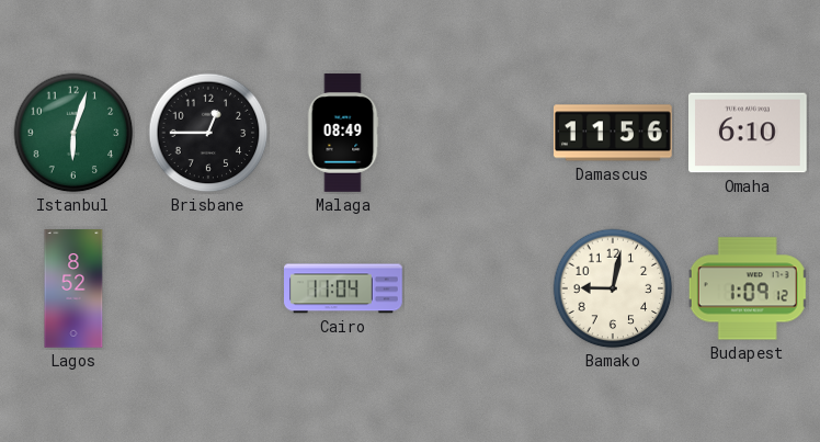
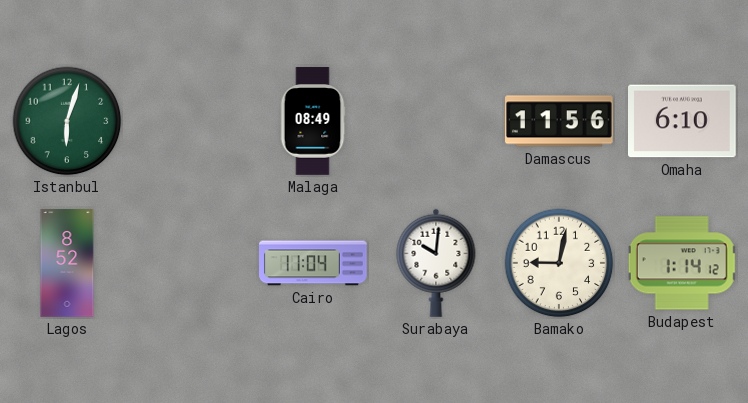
Brisbane: 12:45 -> none (208, 133)
Surabaya: none -> 10:01 (436, 263)
Budapest: 1:09 -> 1:14 (682, 263)
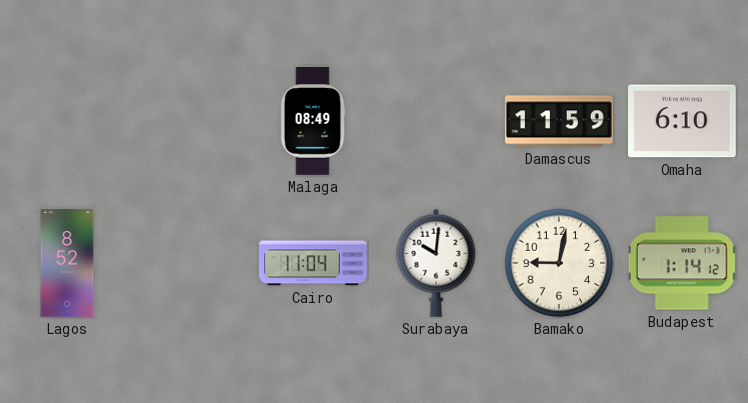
Istanbul: 6:03 -> none (67, 121)
Damascus: 11:56 -> 11:59 (560, 121)
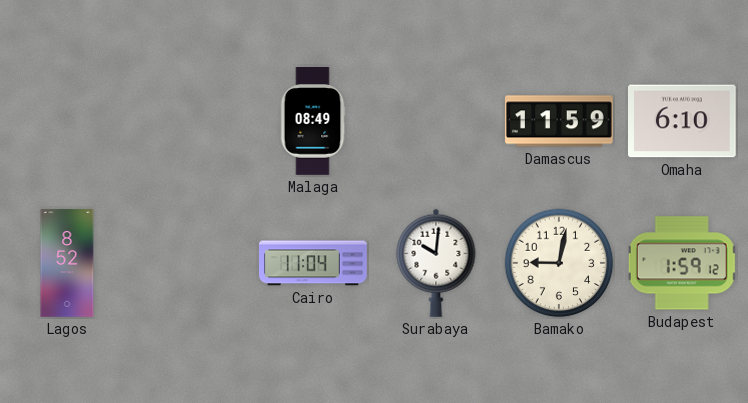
Budapest: 1:14 -> 1:59 (682, 263)
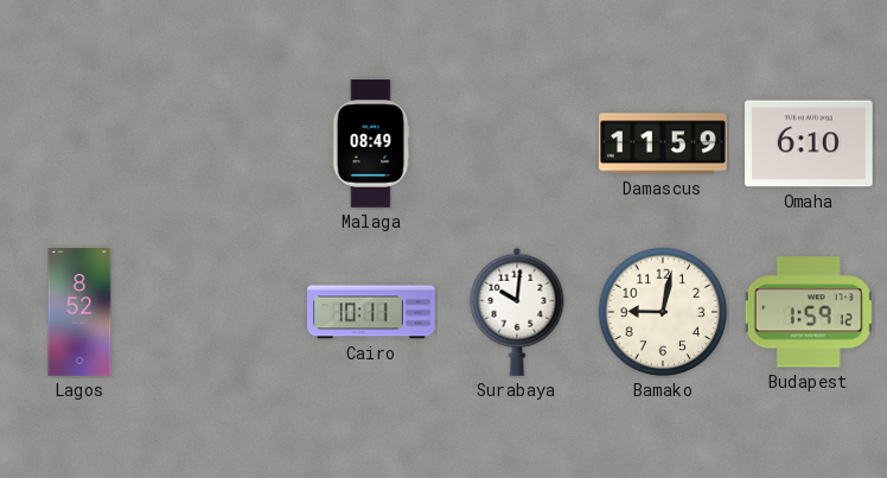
Cairo: 11:04 -> 10:11 (372, 312)
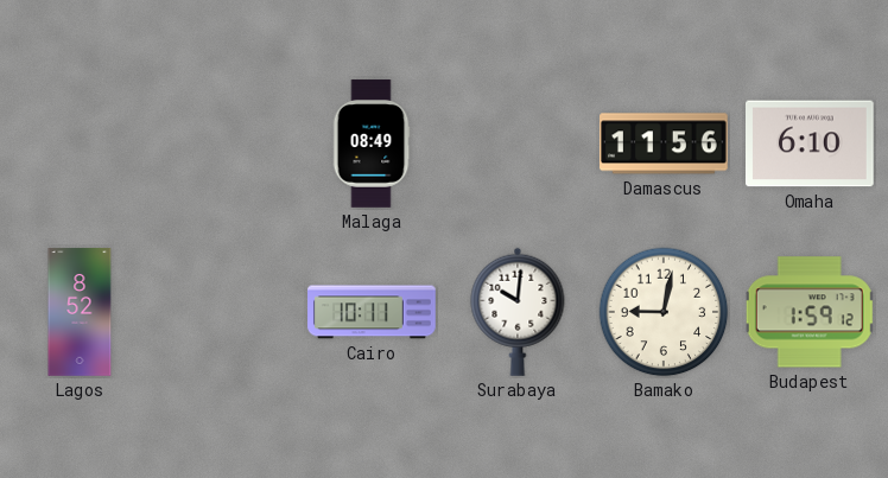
Damascus: 11:59 -> 11:56 (665, 144)
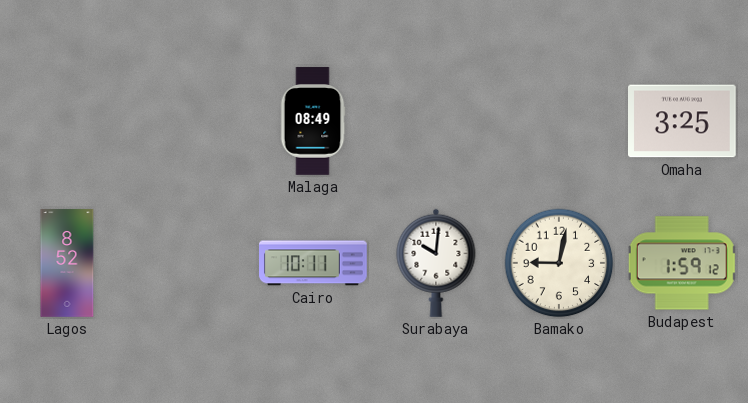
Damascus: 11:56 -> none (665, 144)
Omaha: 6:10 -> 3:25 (683, 121)
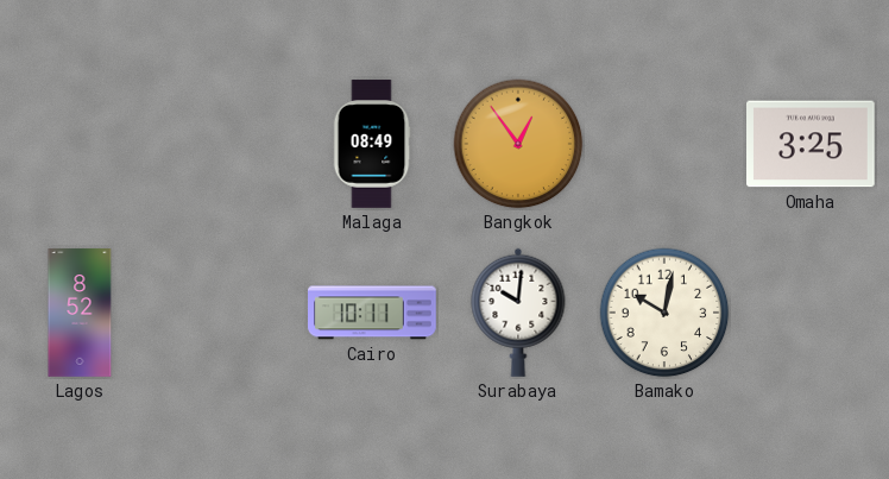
Bangkok: none -> 12:54 (518, 144)
Bamako: 9:02 -> 10:02 (664, 313)
Budapest: 1:59 -> none (682, 263)
